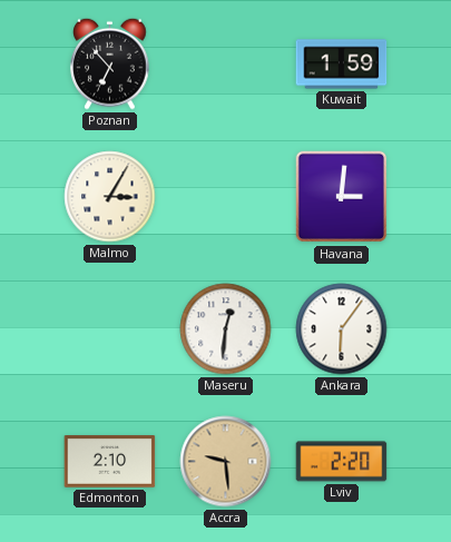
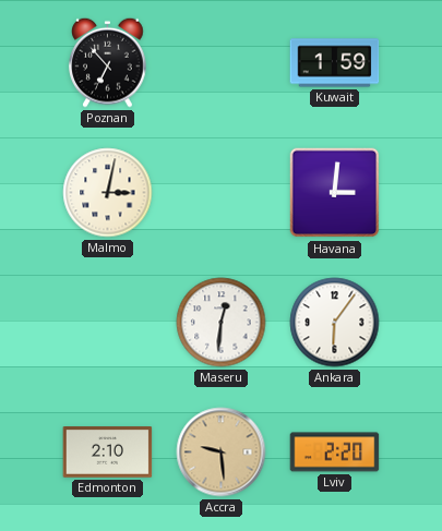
Malmo: 3:05 -> 3:02 (108, 193)
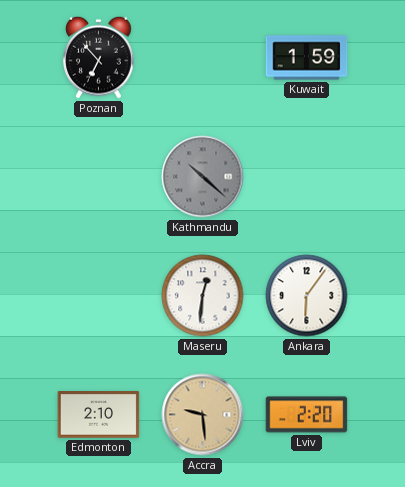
Malmo: 3:02 -> none (108, 193)
Kathmandu: none -> 10:22 (203, 177)
Havana: 3:01 -> none (335, 193)
